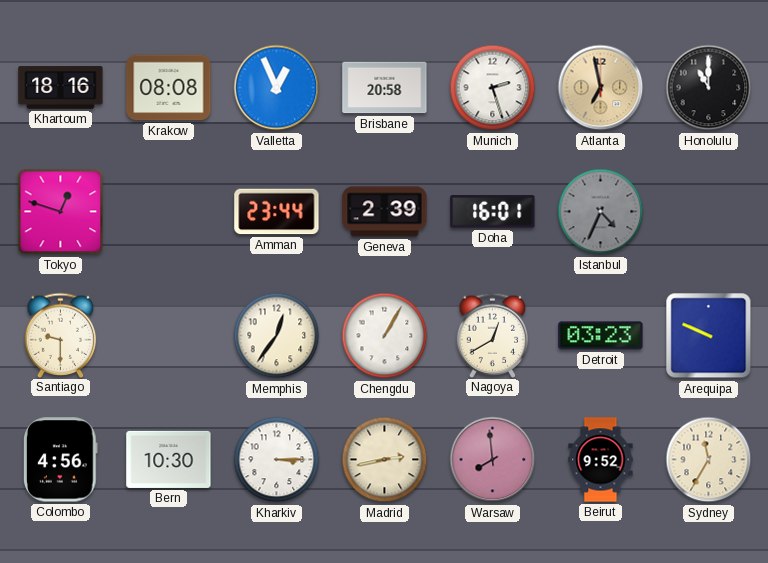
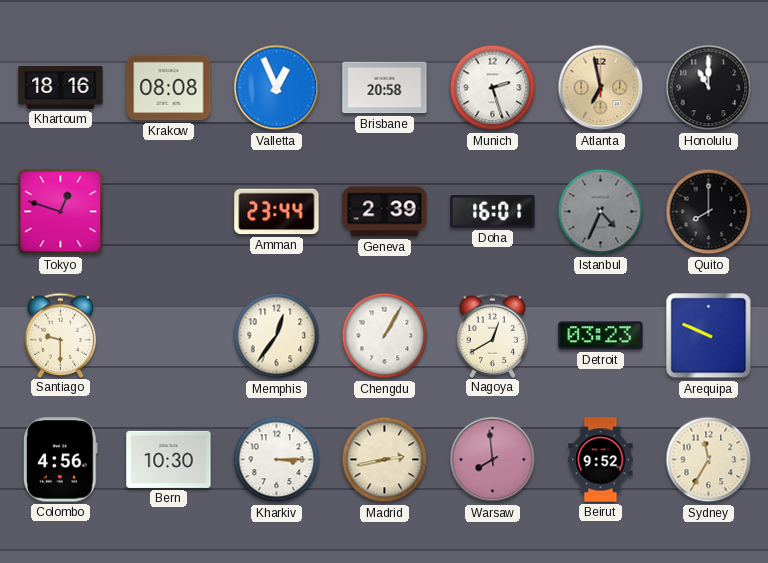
Quito: none -> 8:00 (709, 212)
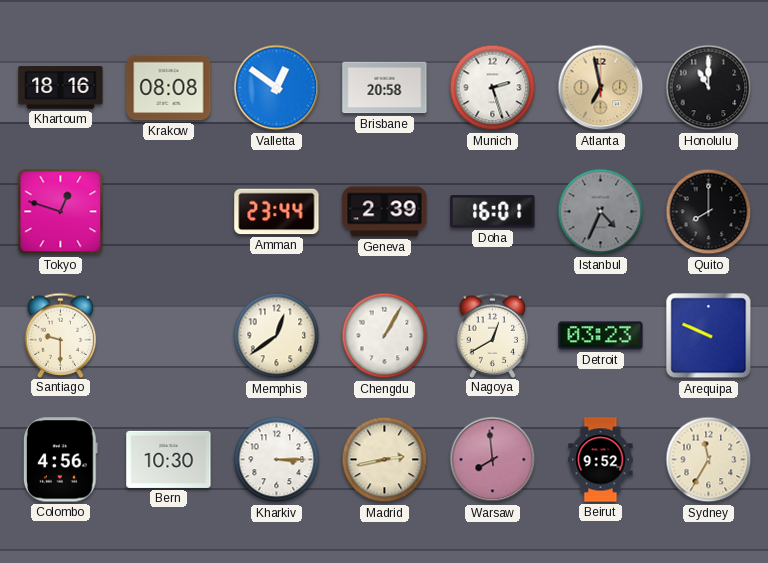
Valletta: 12:56 -> 12:51 (277, 88)
Memphis: 12:36 -> 12:39 (277, 336)
